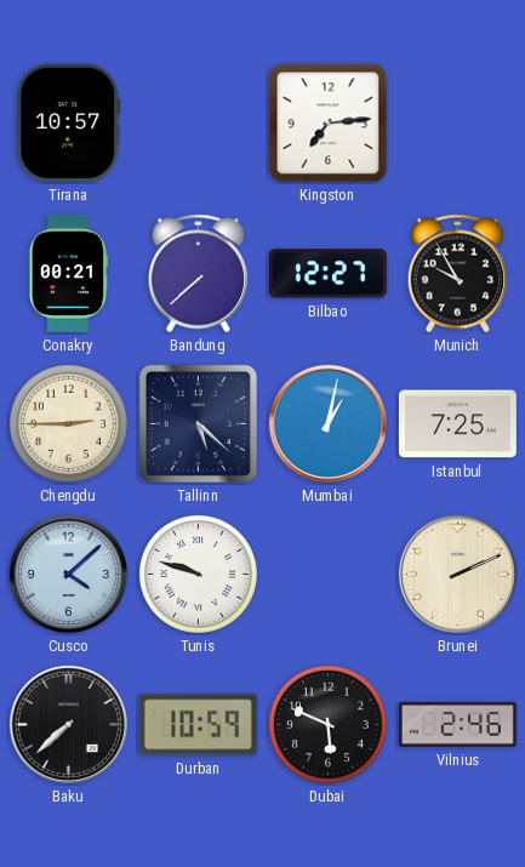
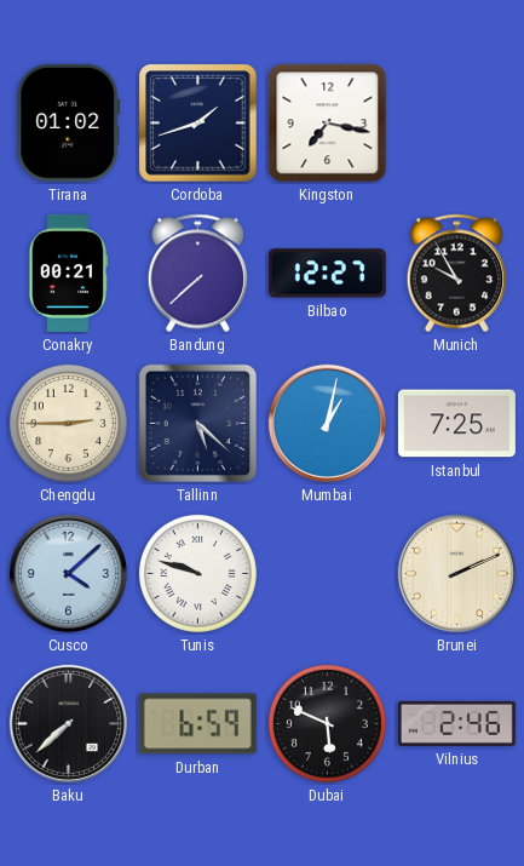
Tirana: 10:57 -> 01:02 (69, 122)
Cordoba: none -> 1:42 (198, 124)
Kingston: 7:14 -> 7:17 (328, 124)
Durban: 10:59 -> 6:59 (197, 724)
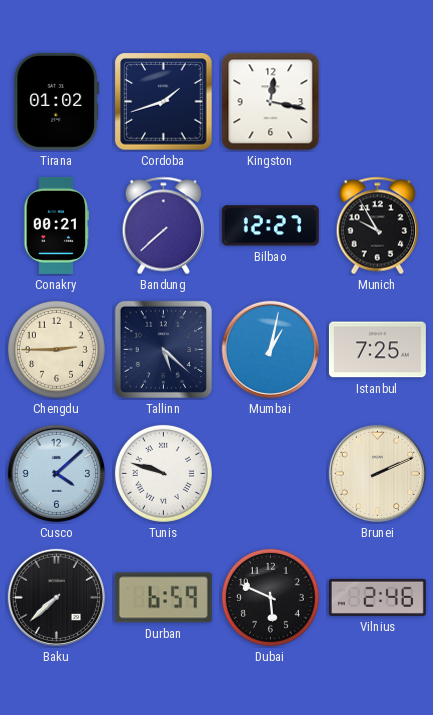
Kingston: 7:17 -> 12:17 (271, 102)
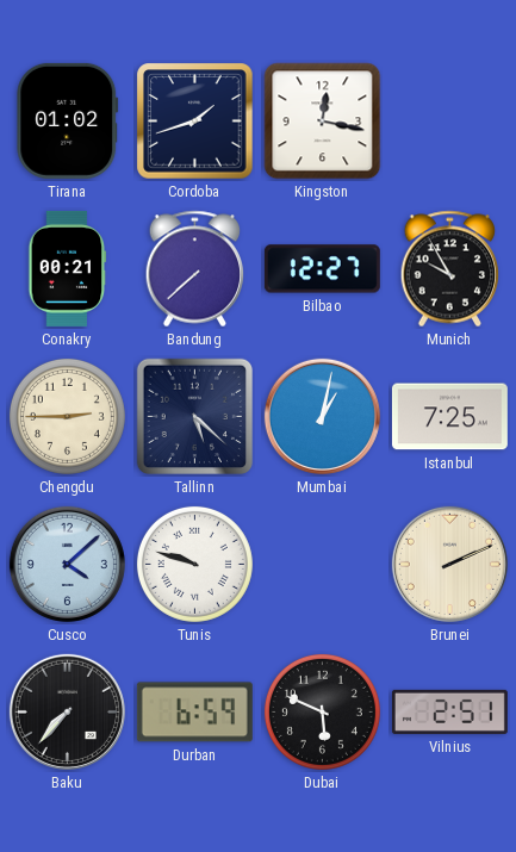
Baku: 7:38 -> 7:37 (67, 711)
Vilnius: 2:46 -> 2:51 (449, 711)
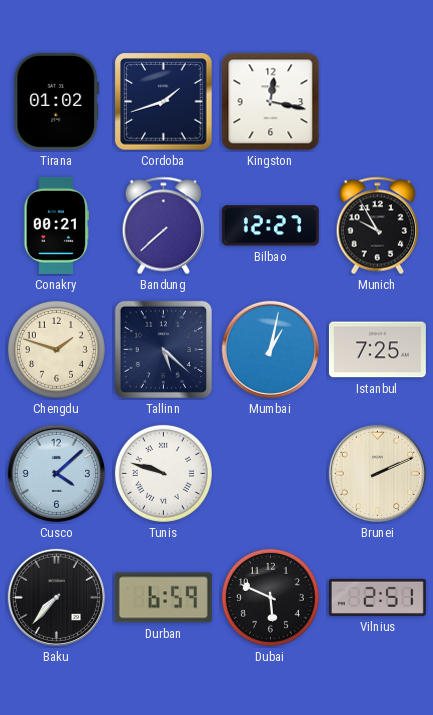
Chengdu: 2:45 -> 1:48 (56, 349)
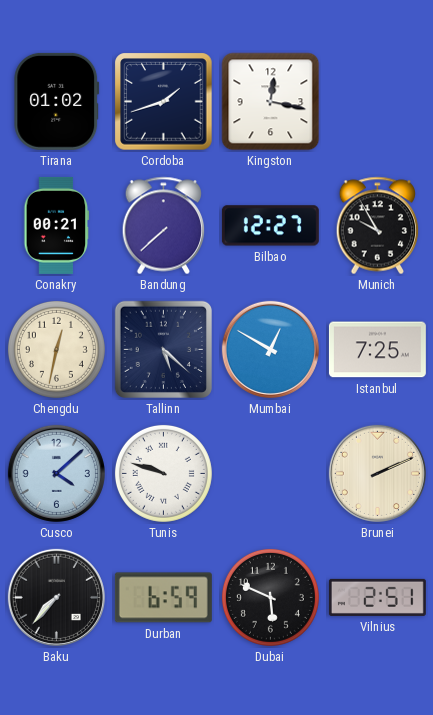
Chengdu: 1:48 -> 12:32 (56, 349)
Mumbai: 1:02 -> 12:50 (270, 349)
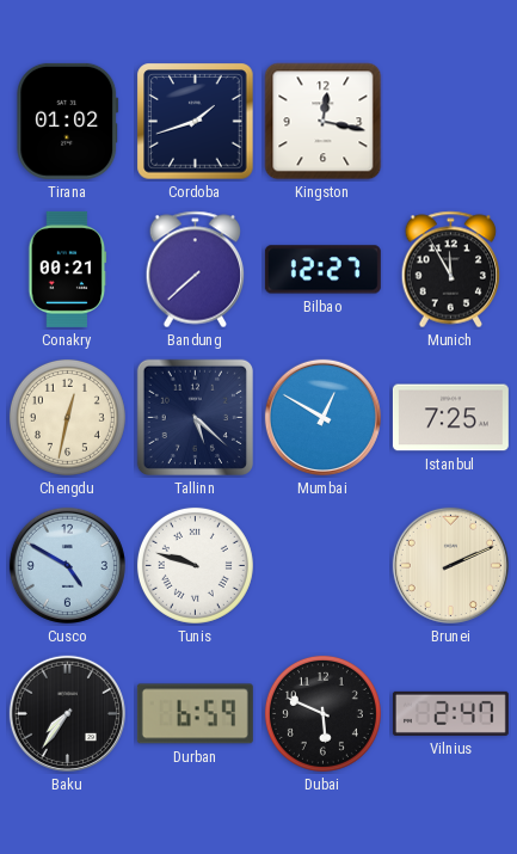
Munich: 9:55 -> 11:55 (451, 270)
Cusco: 4:08 -> 4:50 (67, 565)
Baku: 7:37 -> 7:36 (67, 713)
Vilnius: 2:51 -> 2:47 (450, 713)
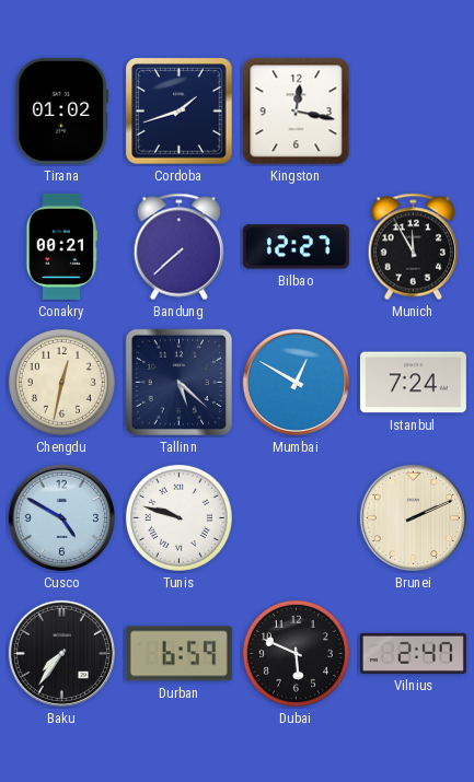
Istanbul: 7:25 -> 7:24 (413, 383)
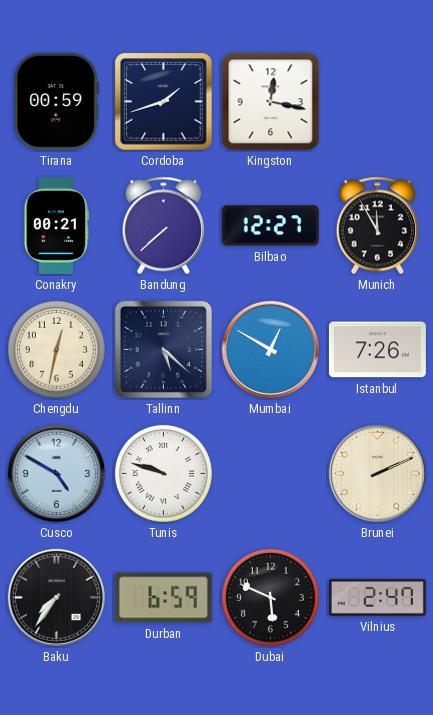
Tirana: 01:02 -> 00:59 (57, 101)
Istanbul: 7:24 -> 7:26 (377, 350)
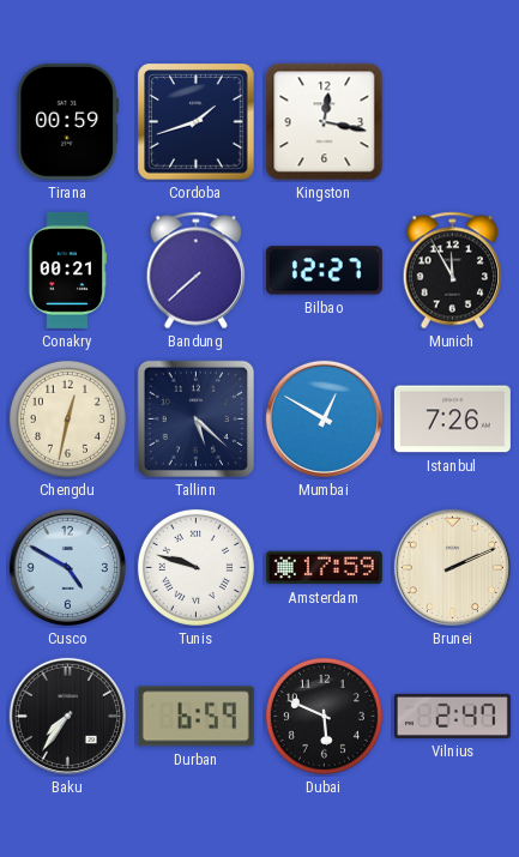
Amsterdam: none -> 17:59 (324, 568)
